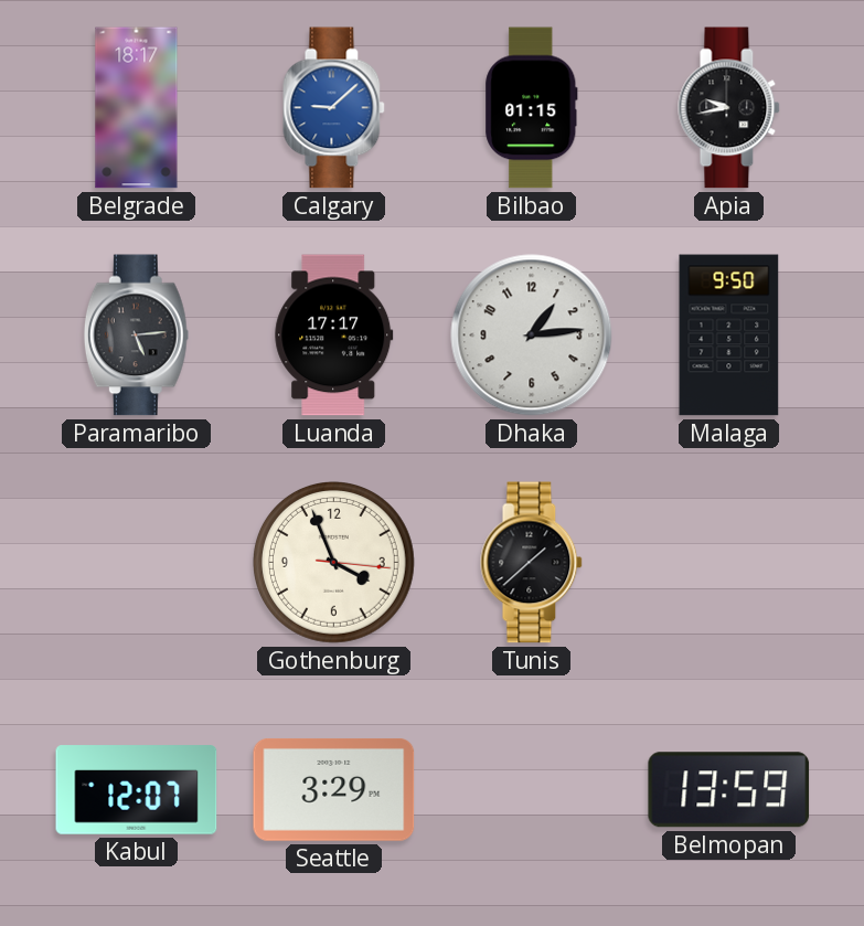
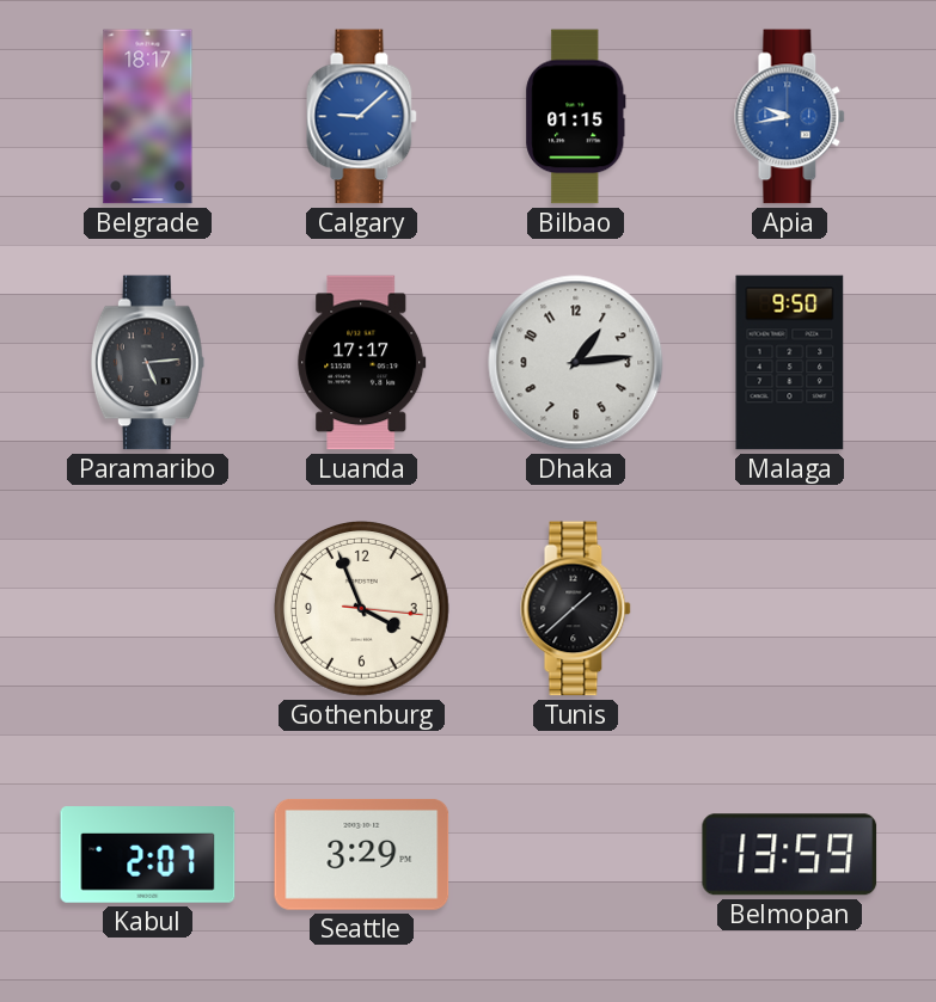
Apia dial: black -> blue (790, 117)
Kabul: 12:07 -> 2:07 (148, 855)
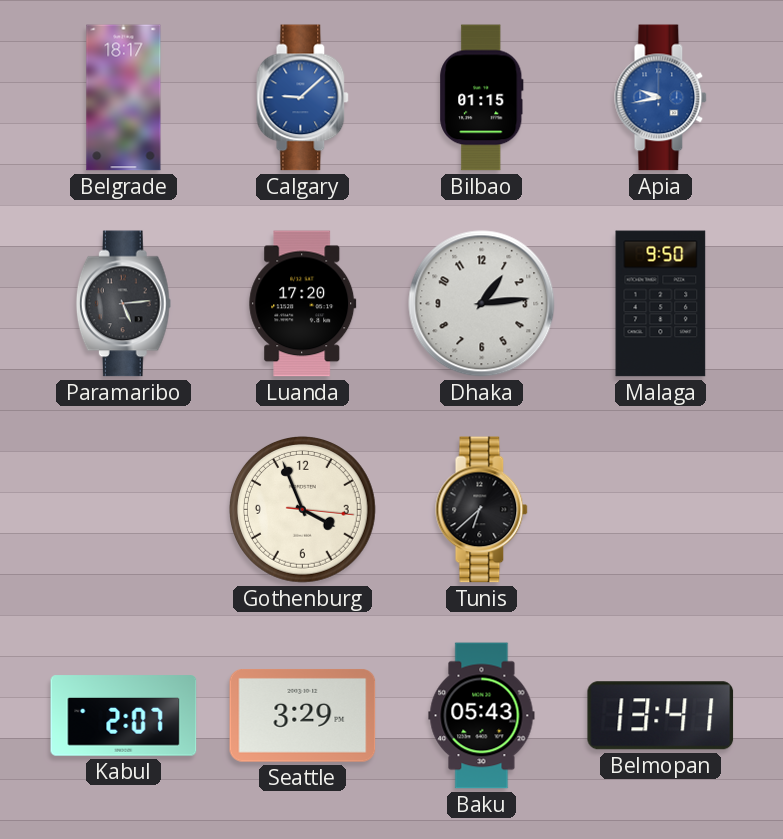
Luanda: 17:17 -> 17:20 (303, 304)
Tunis: 1:38 -> 6:38 (482, 510)
Baku: none -> 05:43 (482, 716)
Belmopan: 13:59 -> 13:41 (661, 716)
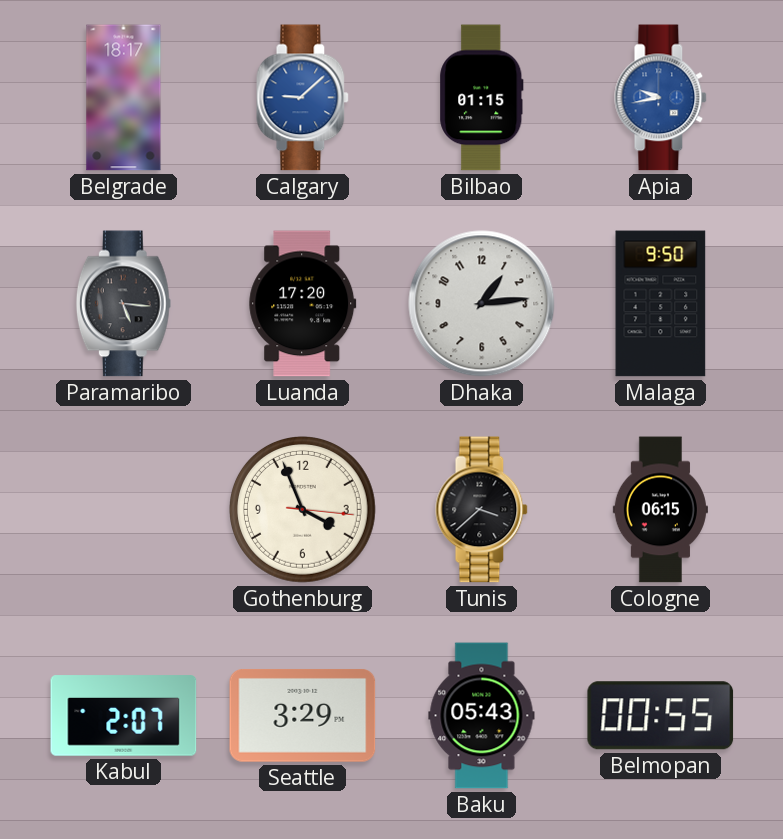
Paramaribo: 5:14 -> 5:16 (123, 304)
Tunis: 6:38 -> 3:38 (482, 510)
Cologne: none -> 06:15 (660, 510)
Belmopan: 13:41 -> 00:55 (661, 716)
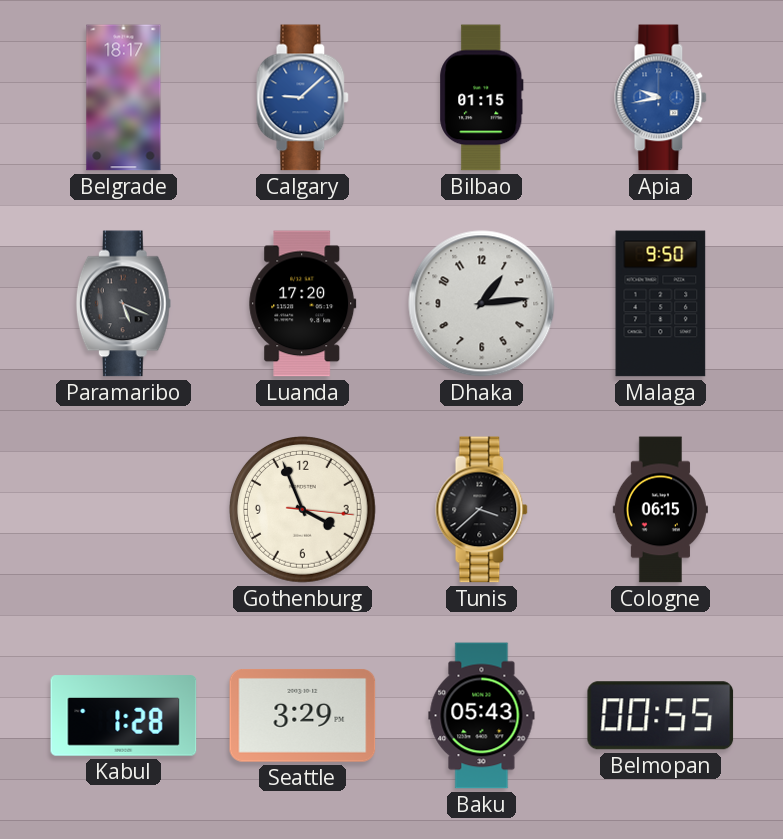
Paramaribo: 5:16 -> 5:19 (123, 304)
Kabul: 2:07 -> 1:28 (124, 716)
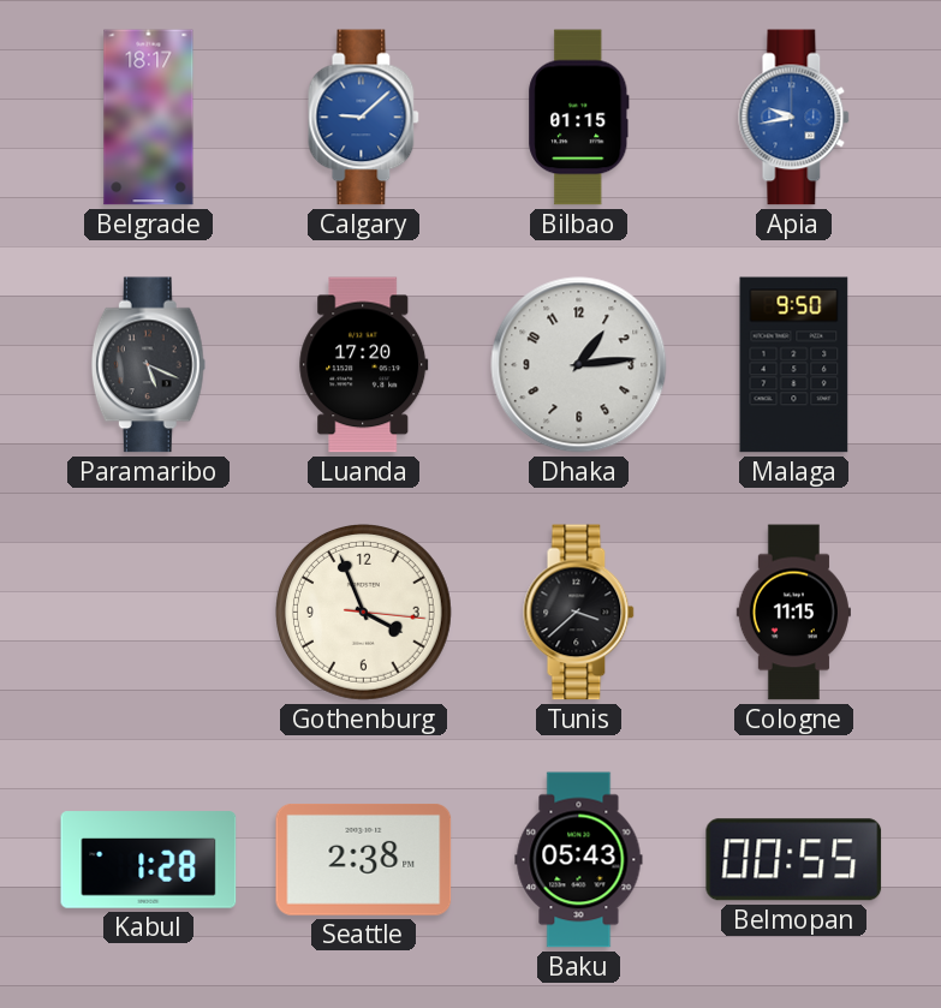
Cologne: 06:15 -> 11:15 (793, 613)
Seattle: 3:29 -> 2:38 (364, 859)
